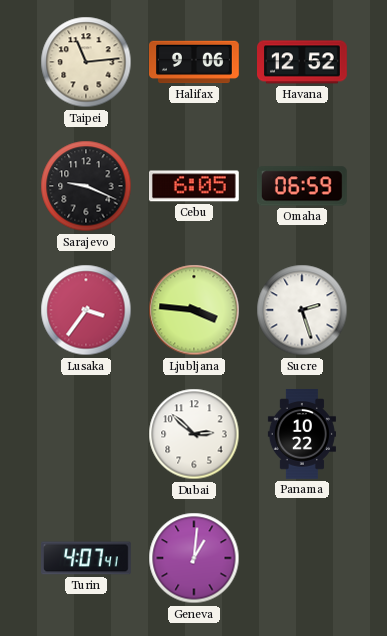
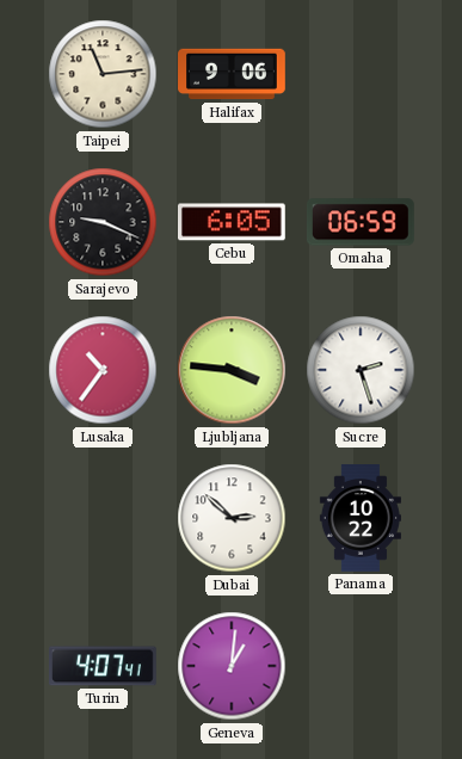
Havana: 12:52 -> none (303, 62)
Lusaka: 3:36 -> 10:36 (103, 370)
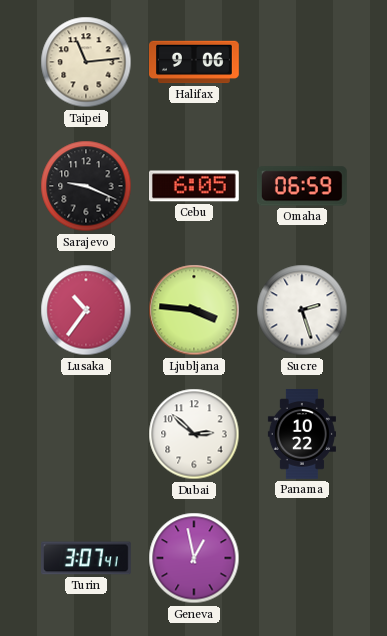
Turin: 4:07 -> 3:07 (87, 558)
Geneva: 1:01 -> 12:58 (194, 558)
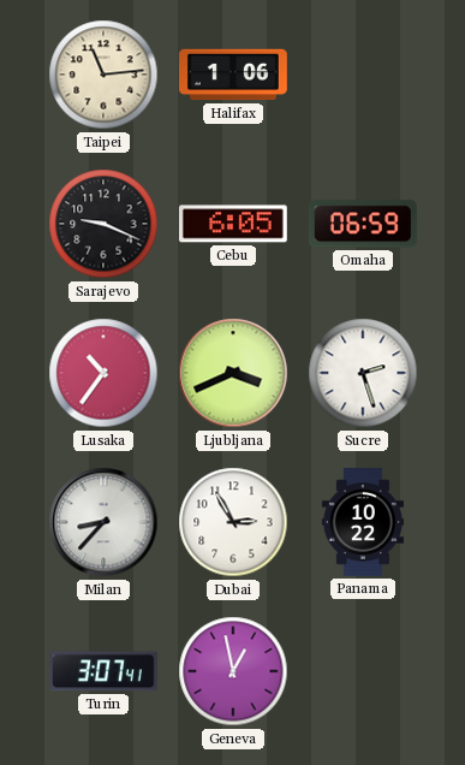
Halifax: 9:06 -> 1:06 (234, 75)
Ljubljana: 3:46 -> 3:41 (233, 373)
Milan: none -> 8:37 (103, 522)
Dubai: 2:52 -> 2:55 (233, 522)
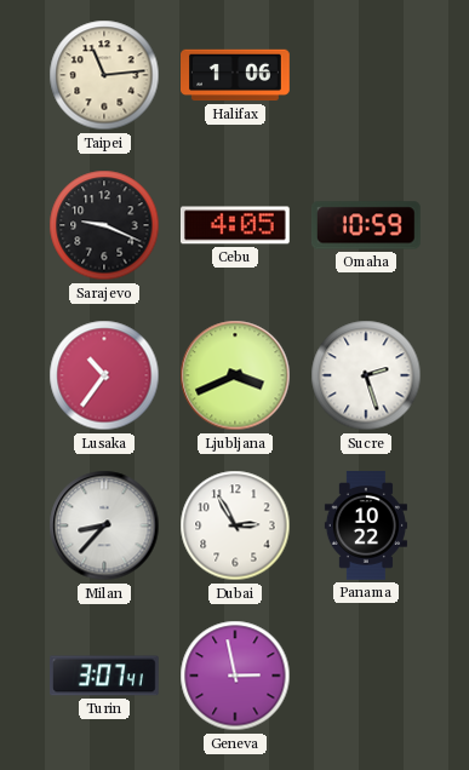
Cebu: 6:05 -> 4:05 (235, 225)
Omaha: 06:59 -> 10:59 (366, 225)
Geneva: 12:58 -> 2:58 (235, 676)
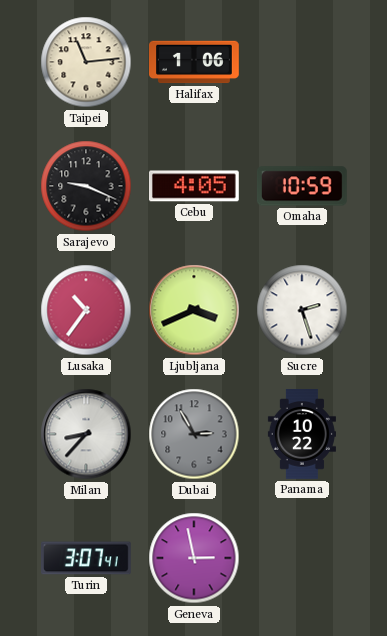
Dubai dial: white -> grey (194, 434)
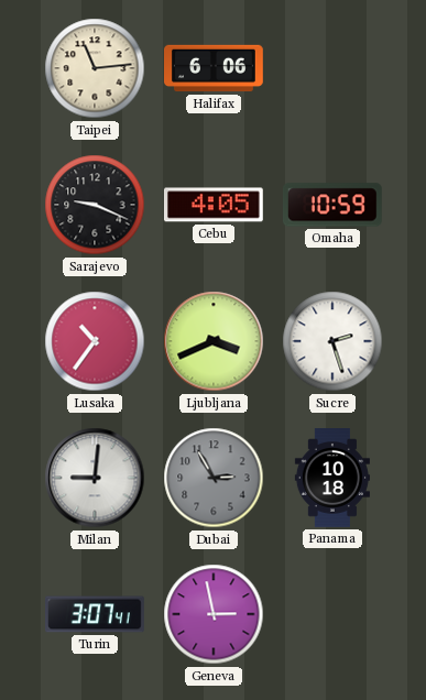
Halifax: 1:06 -> 6:06 (215, 68)
Milan: 8:37 -> 9:01 (95, 478)
Panama: 10:22 -> 10:18 (332, 479)
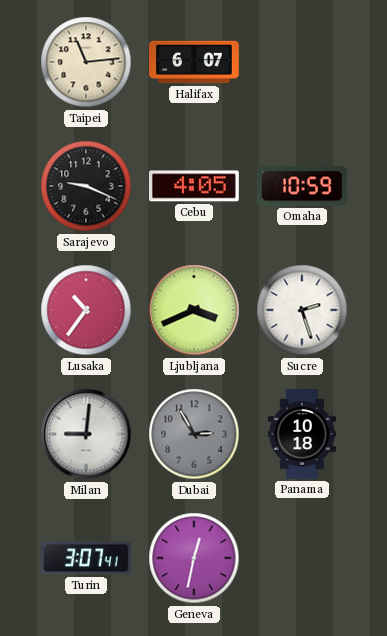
Halifax: 6:06 -> 6:07 (195, 62)
Geneva: 2:58 -> 12:32 (194, 558)
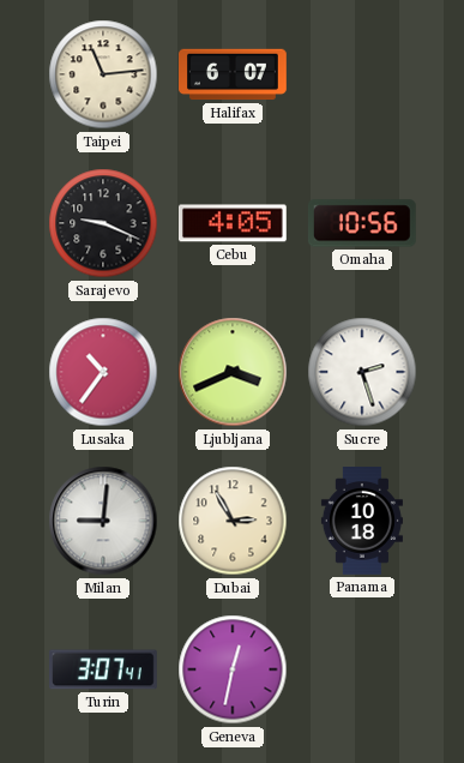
Omaha: 10:59 -> 10:56 (362, 223)
Dubai dial: grey -> cream (233, 521)
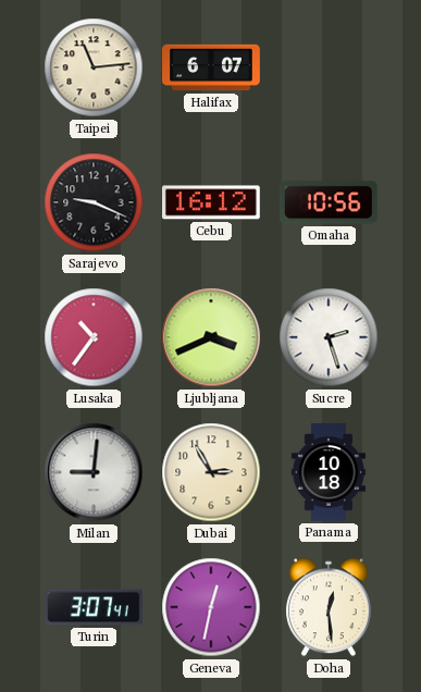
Cebu: 4:05 -> 16:12 (211, 202)
Doha: none -> 12:29 (329, 607)
